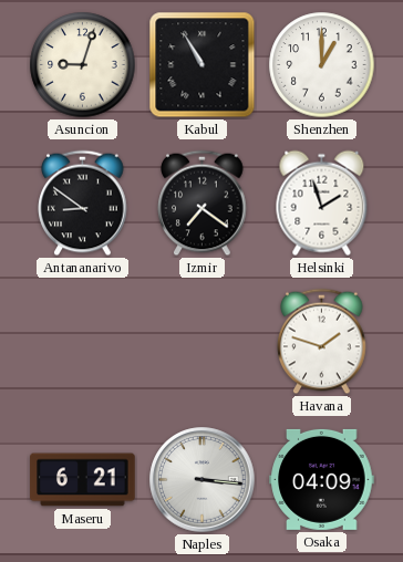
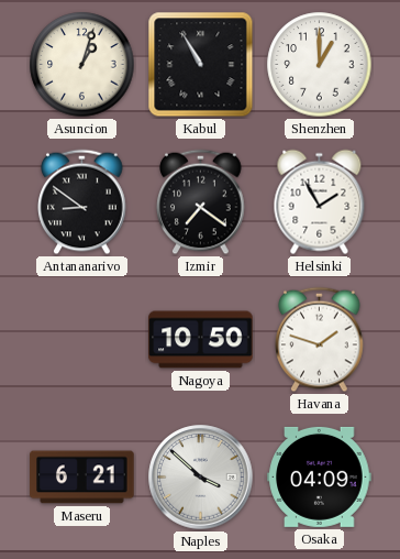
Asuncion: 9:03 -> 1:03 (82, 65)
Helsinki: 1:57 -> 1:55 (320, 202)
Nagoya: none -> 10:50 (201, 340)
Naples: 3:16 -> 3:52 (201, 478)
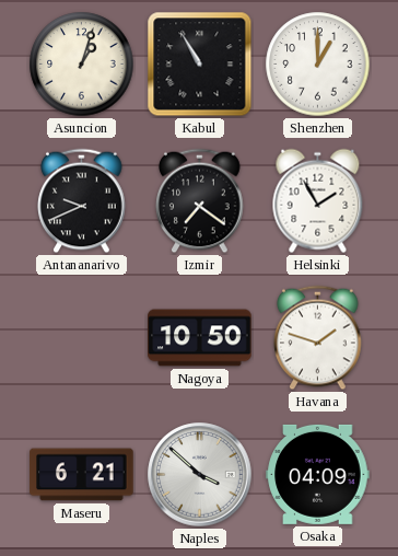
Antananarivo: 8:51 -> 9:41 (82, 201)
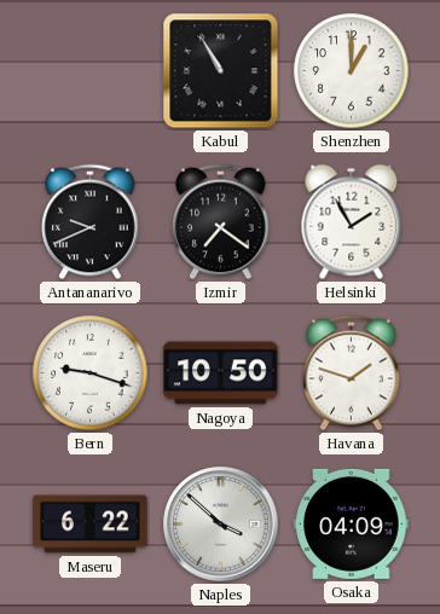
Asuncion: 1:03 -> none (82, 65)
Bern: none -> 9:18 (91, 373)
Maseru: 6:21 -> 6:22 (91, 525)
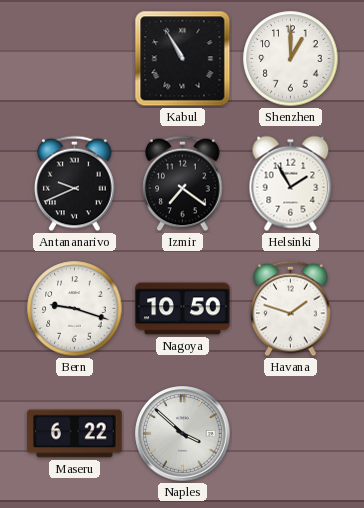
Osaka: 04:09 -> none (352, 523)
